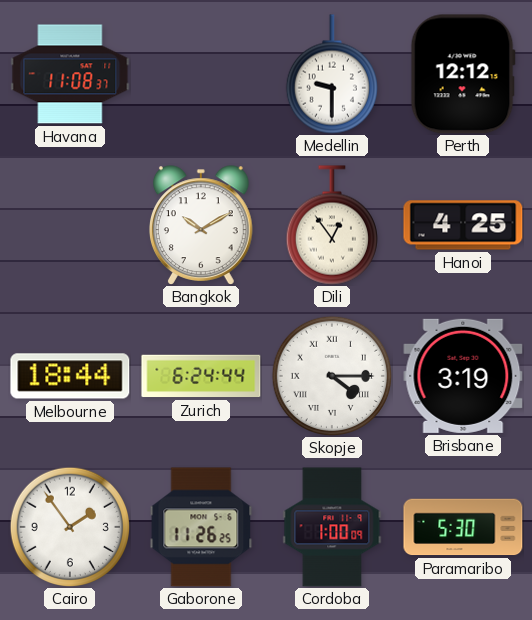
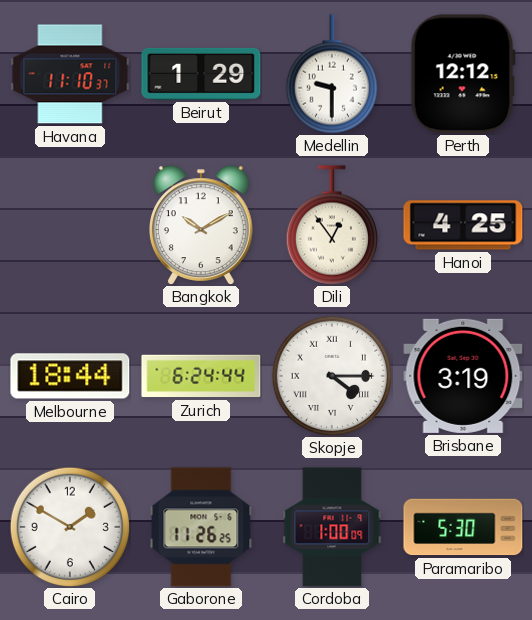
Havana: 11:08 -> 11:10 (70, 74)
Beirut: none -> 1:29 (201, 74)
Cairo: 1:54 -> 1:50 (69, 526)
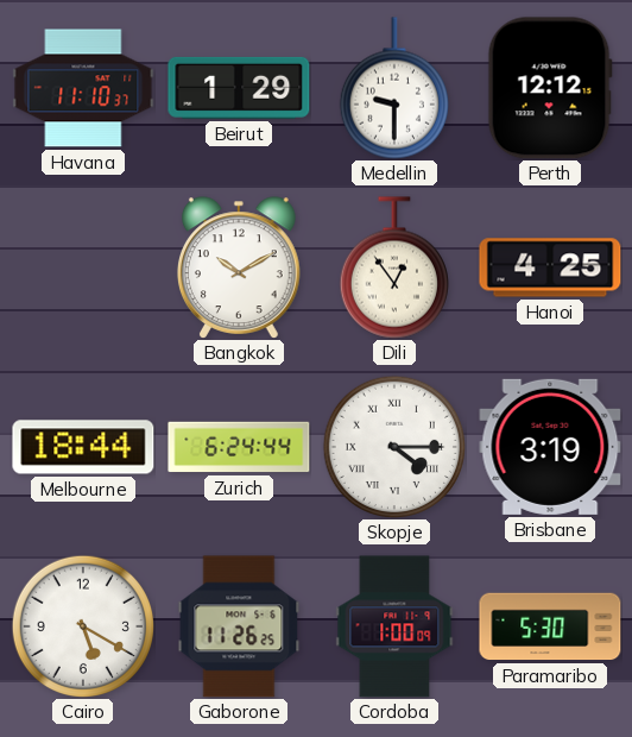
Cairo: 1:50 -> 5:20 (82, 625)
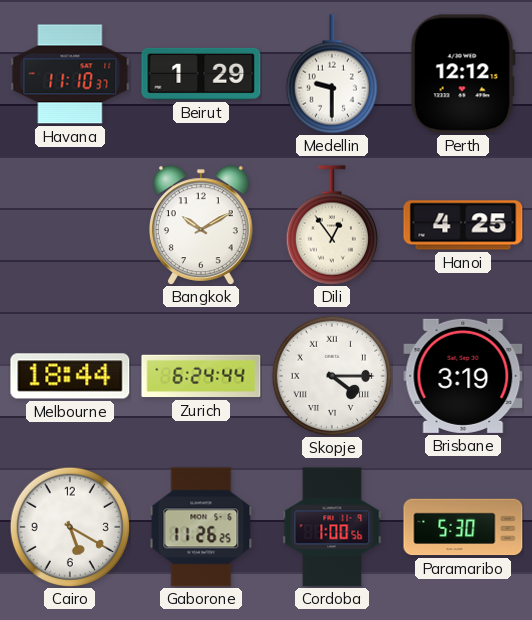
Cordoba: 1:00:09 -> 1:00:56 (332, 527)
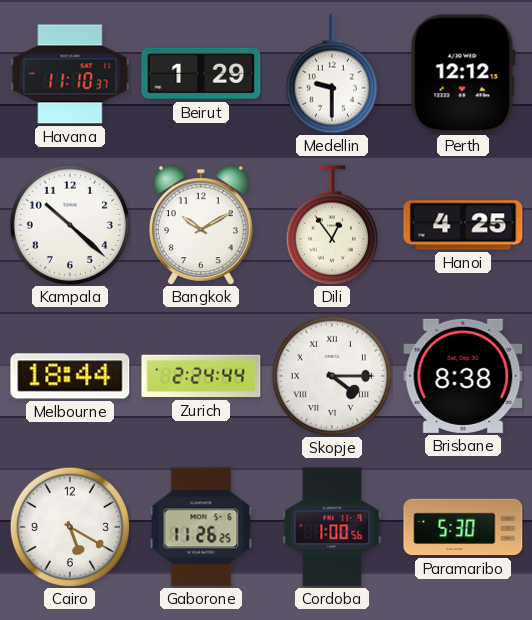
Kampala: none -> 10:22 (69, 224)
Zurich: 6:24 -> 2:24 (201, 376)
Brisbane: 3:19 -> 8:38 (463, 376)
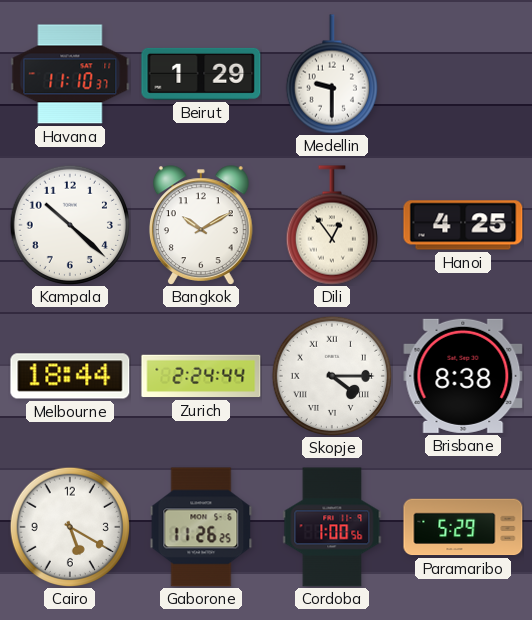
Perth: 12:12 -> none (463, 74)
Paramaribo: 5:30 -> 5:29 (463, 527)
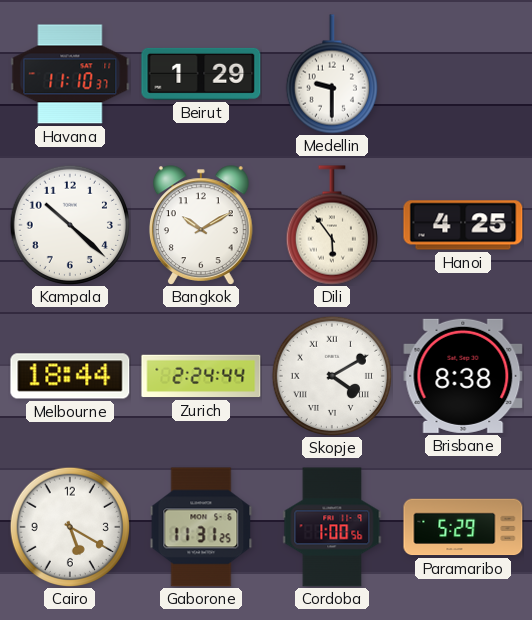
Dili: 12:54 -> 5:54 (332, 225)
Skopje: 4:15 -> 4:10 (331, 375)
Gaborone: 11:26 -> 11:31 (201, 527)
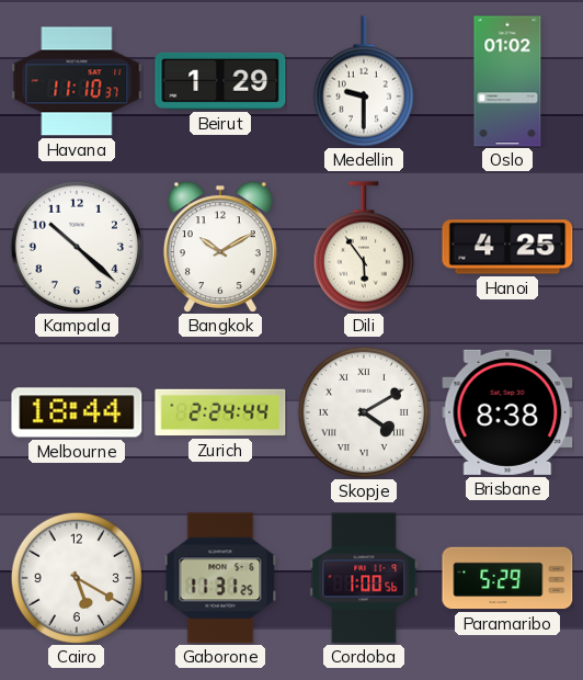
Oslo: none -> 01:02 (507, 81)
